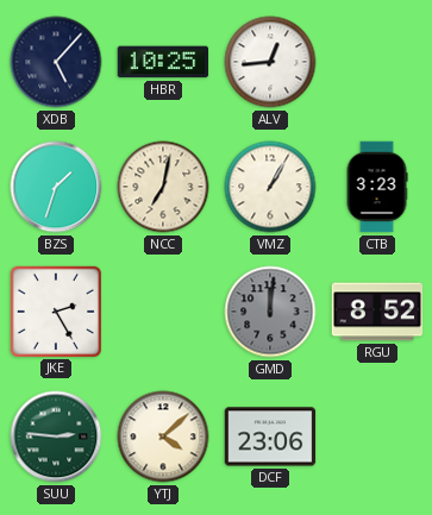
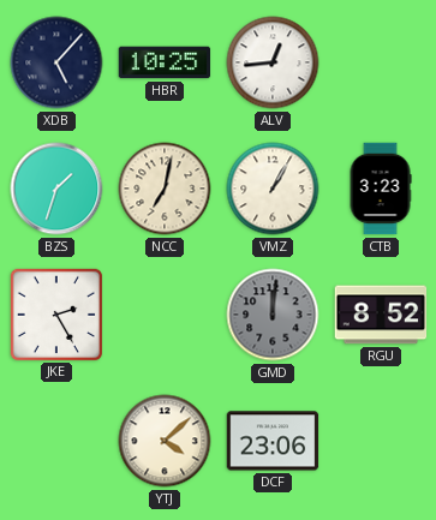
SUU: 2:46 -> none (56, 437)
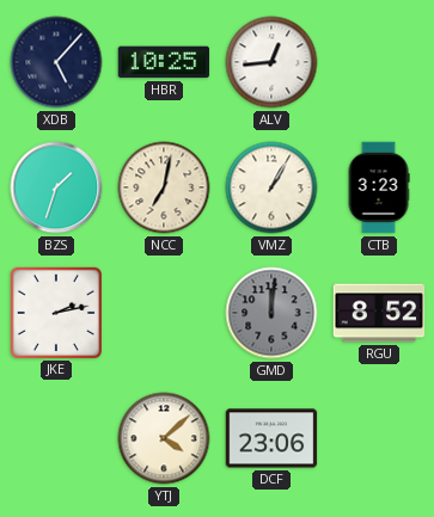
JKE: 2:25 -> 2:13 (55, 312)
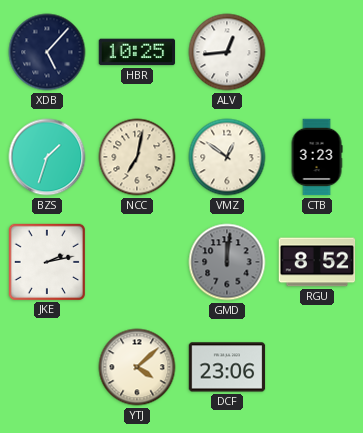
VMZ: 1:05 -> 12:51 (227, 157)
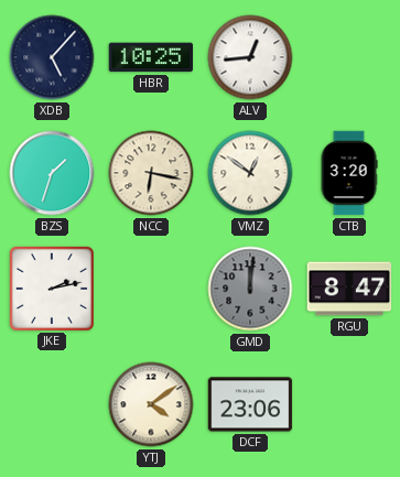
NCC: 7:02 -> 6:17 (151, 173)
CTB: 3:23 -> 3:20 (349, 173)
RGU: 8:52 -> 8:47 (349, 289)
YTJ: 4:08 -> 4:09 (151, 404)
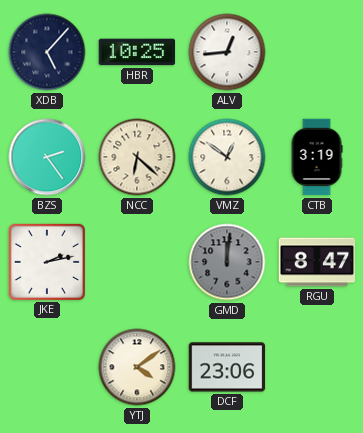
BZS: 1:33 -> 2:24 (47, 157)
NCC: 6:17 -> 6:22 (137, 157)
CTB: 3:20 -> 3:19 (317, 157)
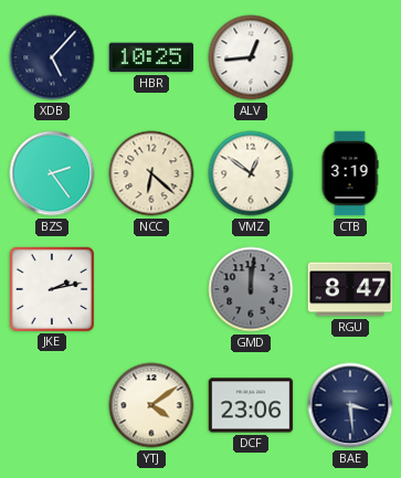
BAE: none -> 3:29 (350, 405)
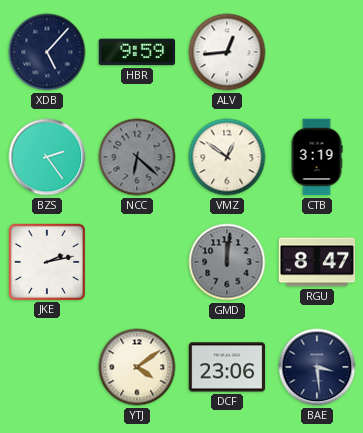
HBR: 10:25 -> 9:59 (137, 52)
NCC dial: cream -> grey (137, 157)
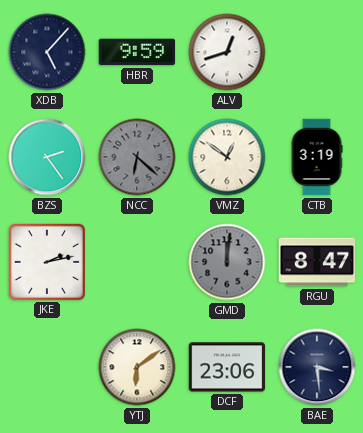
ALV: 12:44 -> 12:42 (227, 52)
YTJ: 4:09 -> 6:09 (137, 367)
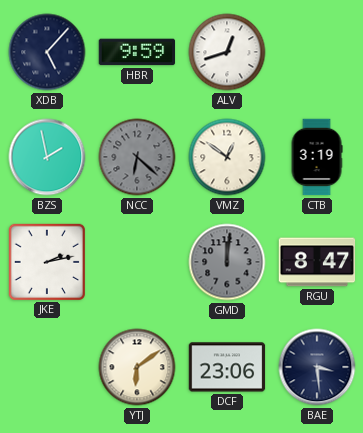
BZS: 2:24 -> 1:58 (47, 157)
